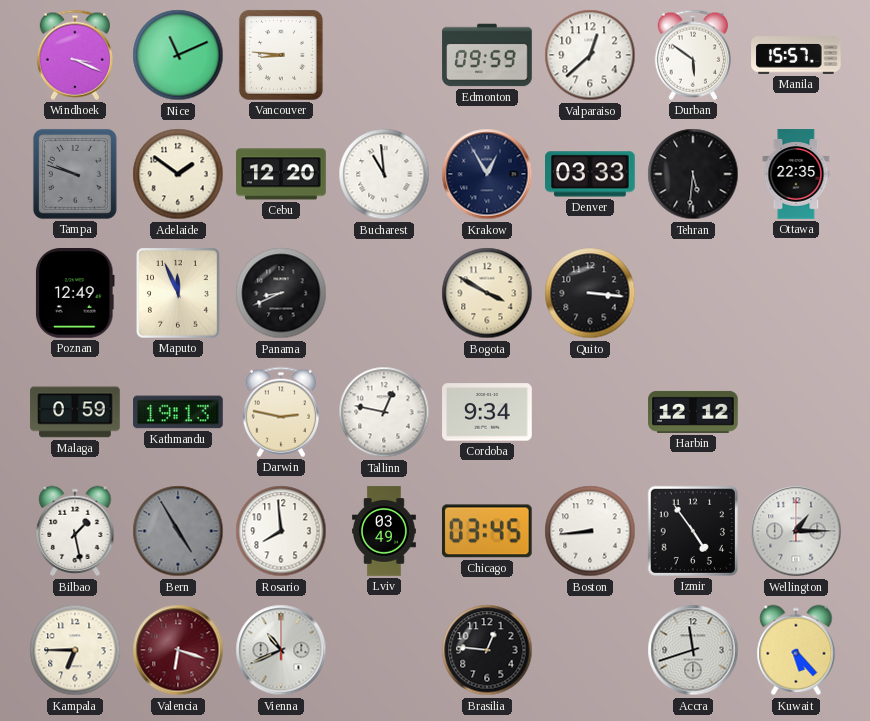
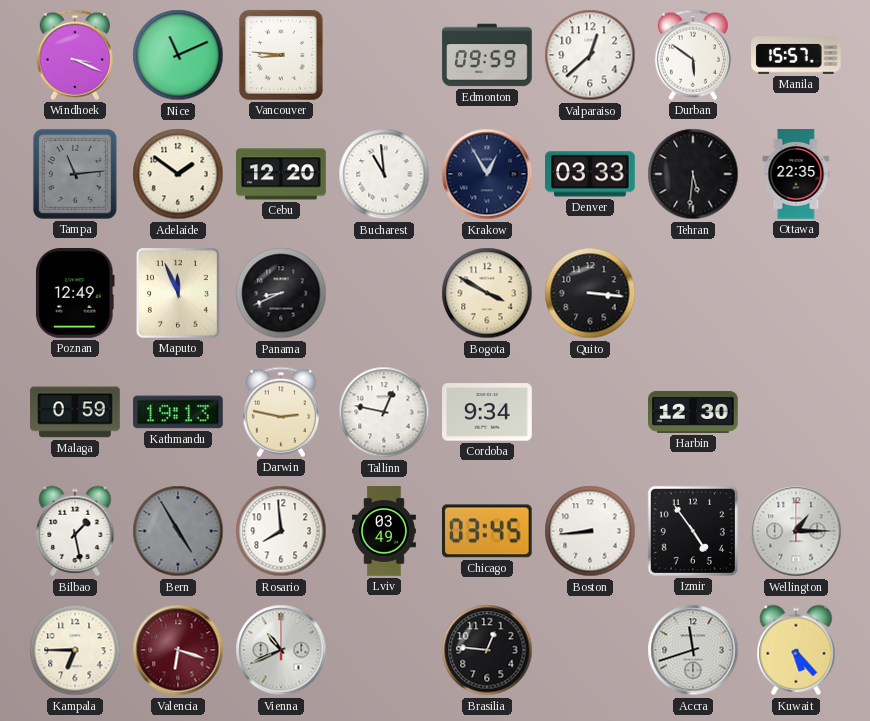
Tampa: 9:48 -> 11:14 (75, 174)
Harbin: 12:12 -> 12:30 (693, 412)
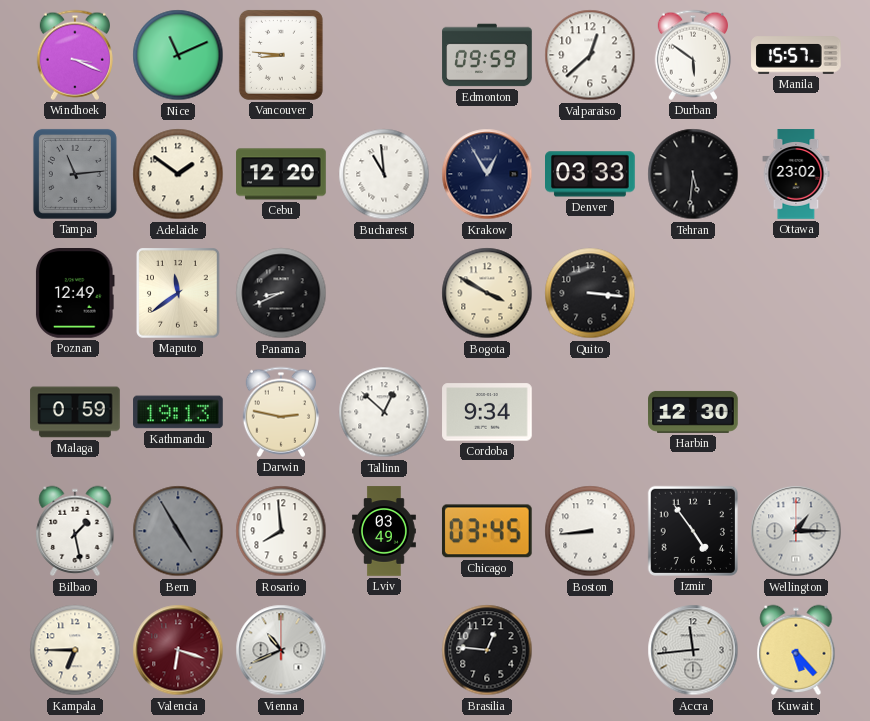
Ottawa: 22:35 -> 23:02 (796, 174)
Maputo: 11:56 -> 11:39 (179, 294)
Tallinn: 12:47 -> 12:52 (384, 412)
Accra: 11:42 -> 11:44 (693, 650)
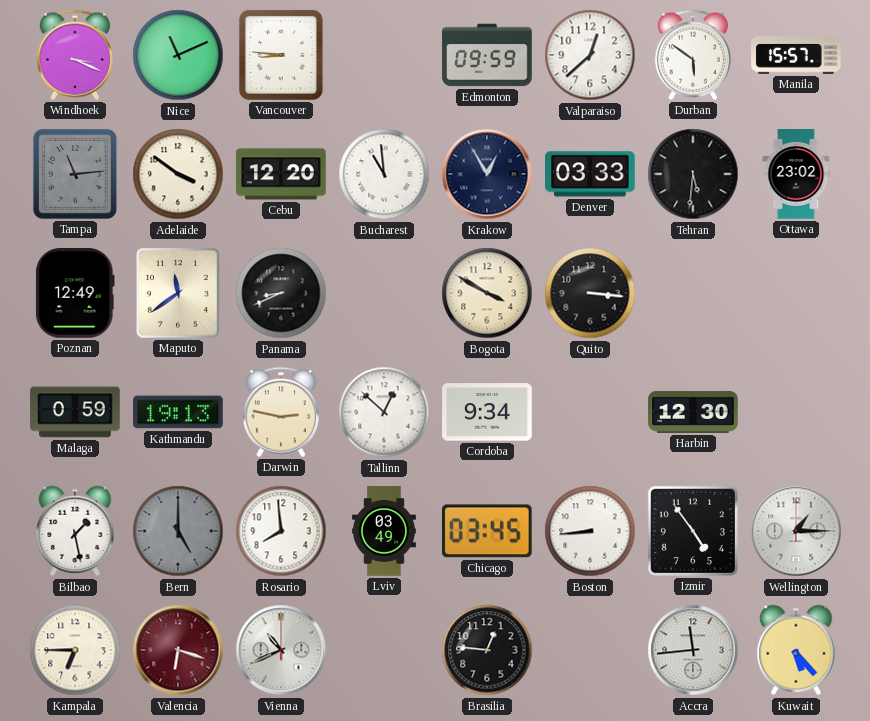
Adelaide: 1:51 -> 3:51 (178, 174)
Bern: 4:55 -> 5:00 (178, 531)
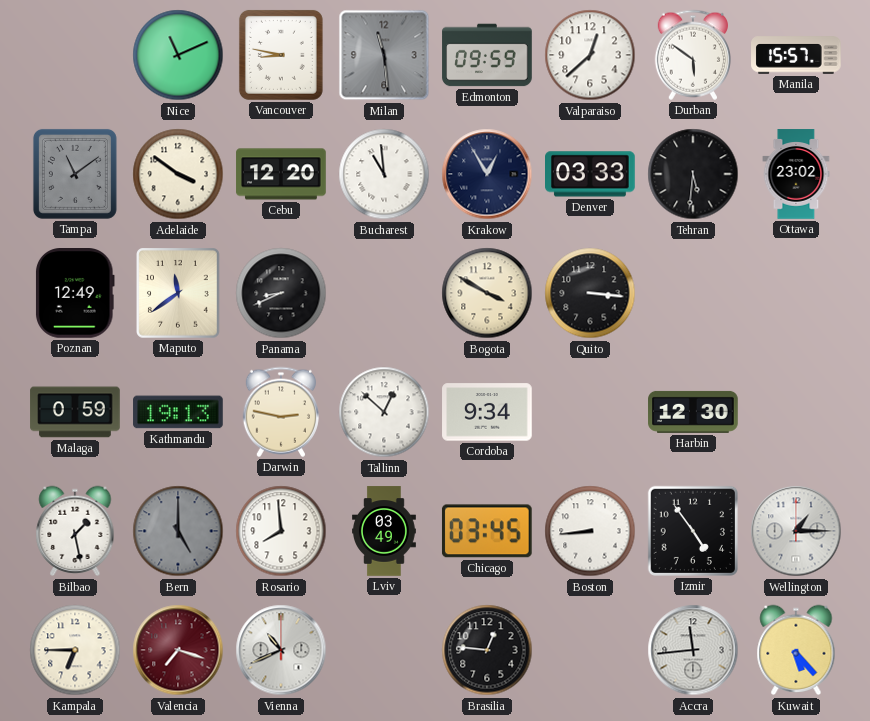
Windhoek: 3:19 -> none (75, 55)
Vancouver: 8:46 -> 8:47 (281, 55)
Milan: none -> 11:29 (384, 55)
Tampa: 11:14 -> 11:09 (75, 174)
Valencia: 6:18 -> 7:18 (178, 650)
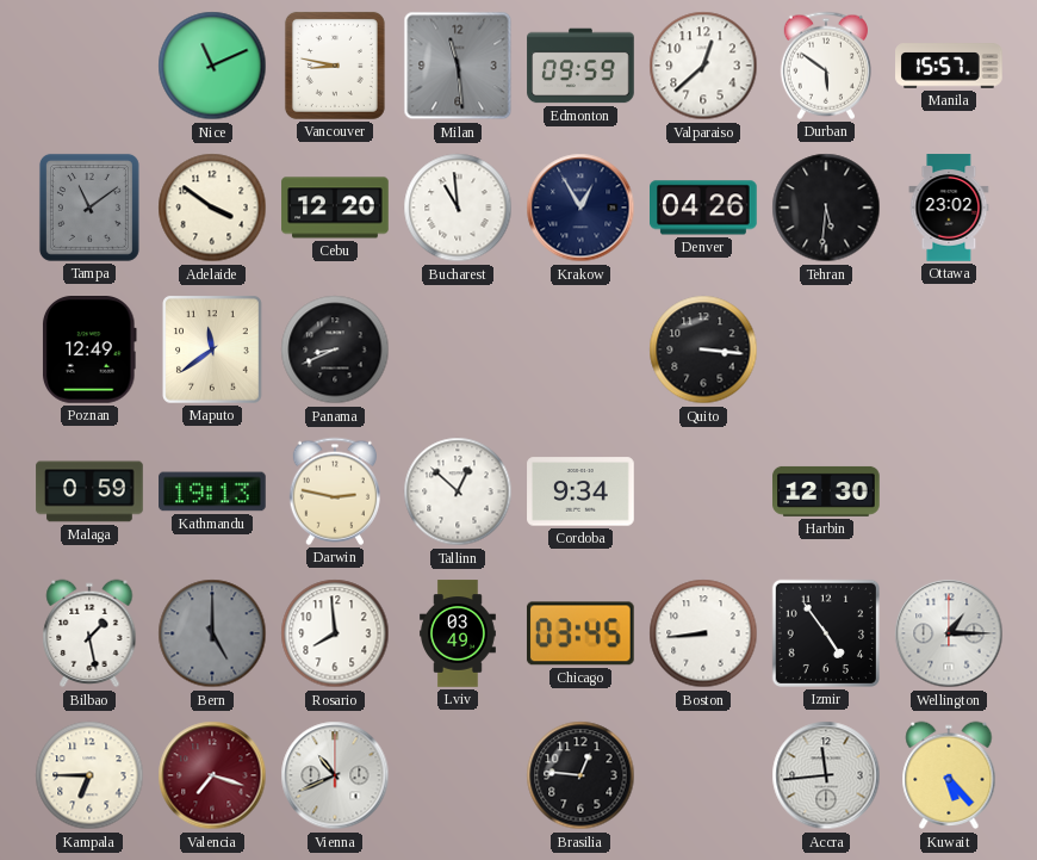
Denver: 03:33 -> 04:26 (704, 208)
Bogota: 3:50 -> none (487, 293)
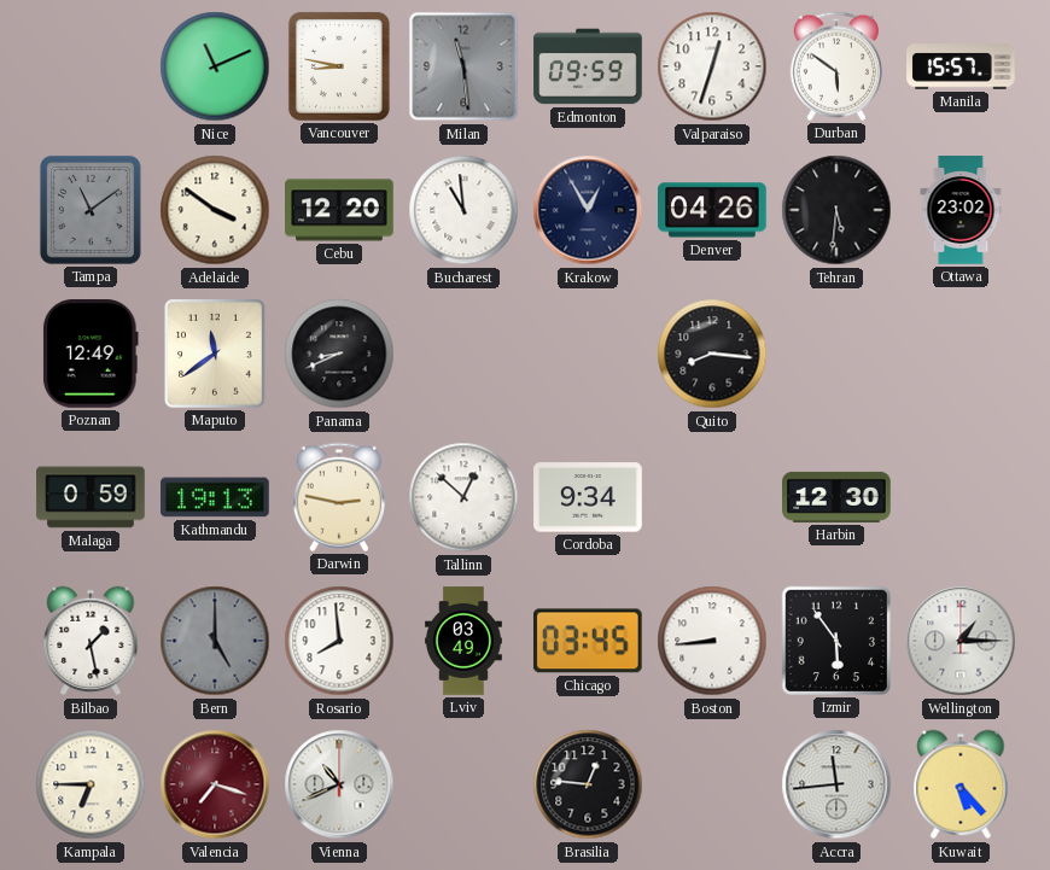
Valparaiso: 12:38 -> 12:33 (712, 66)
Quito: 3:16 -> 8:16 (712, 354)
Izmir: 4:54 -> 5:54 (836, 641)
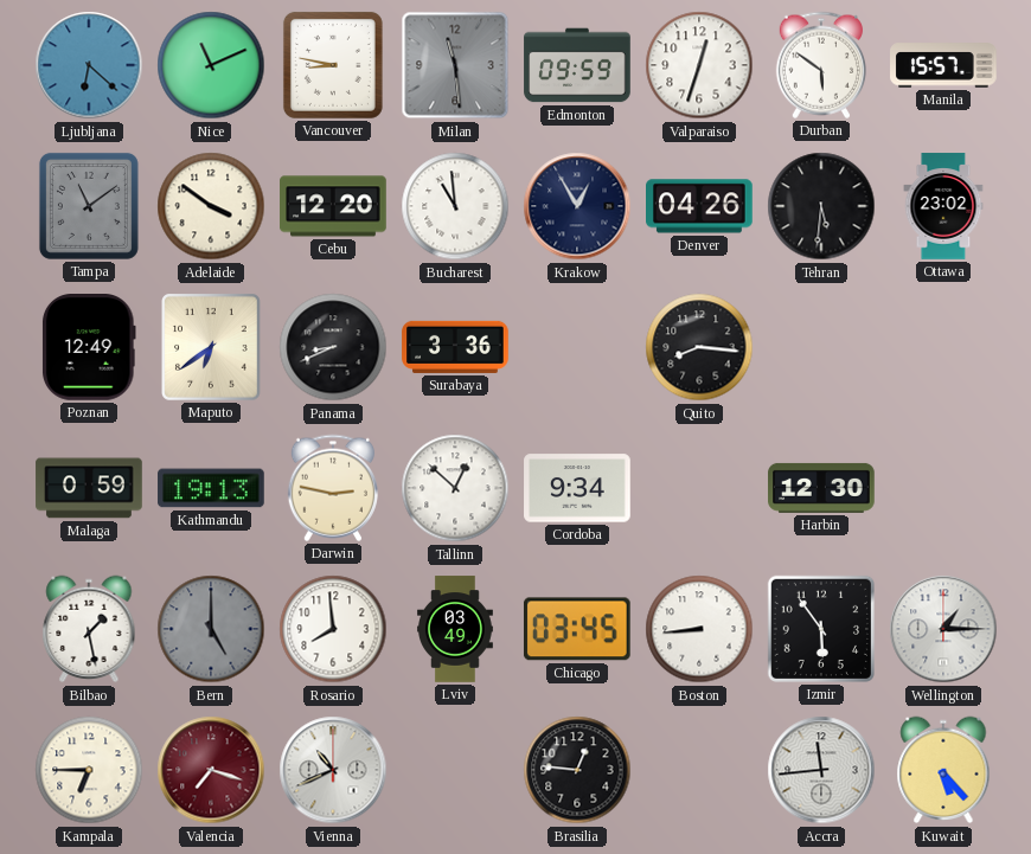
Ljubljana: none -> 6:22 (89, 65)
Maputo: 11:39 -> 6:39 (212, 348)
Surabaya: none -> 3:36 (455, 347)
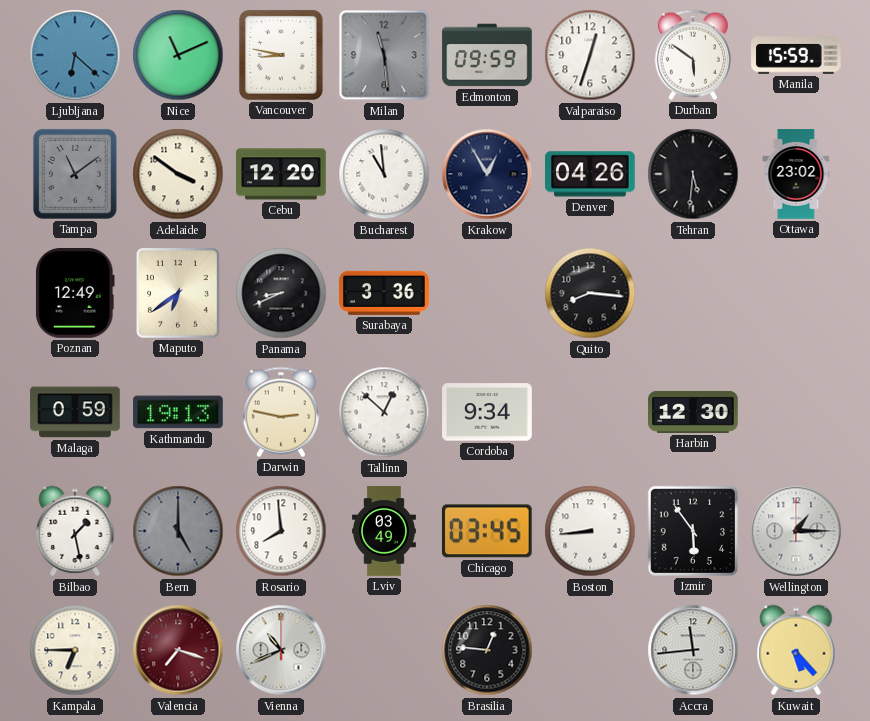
Manila: 15:57 -> 15:59 (796, 55)
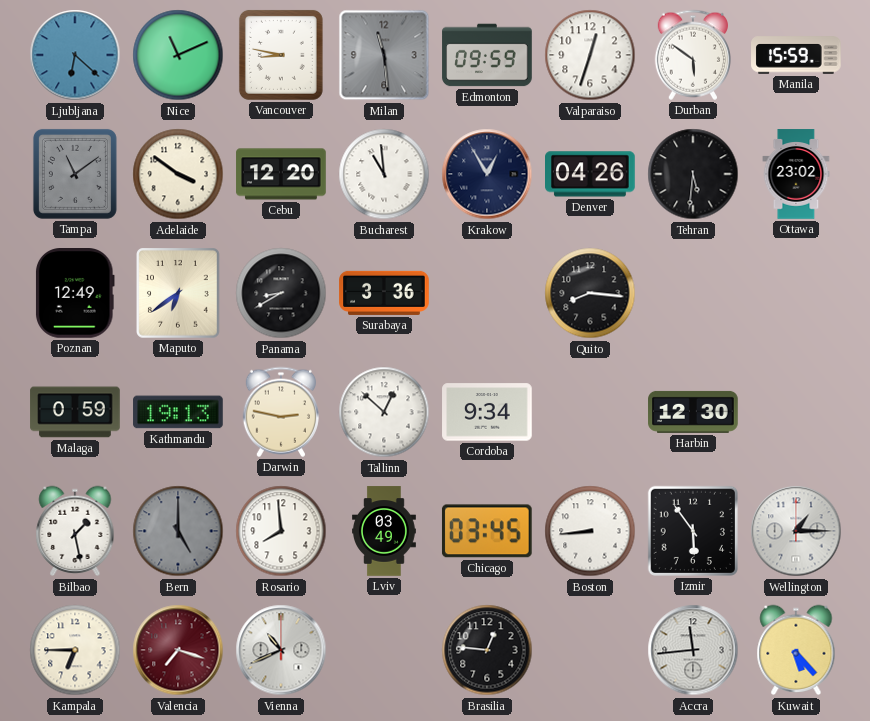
Panama: 8:41 -> 8:40 (281, 293)
